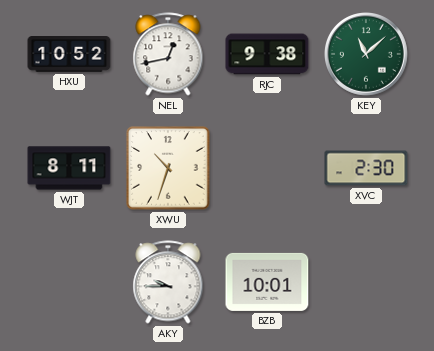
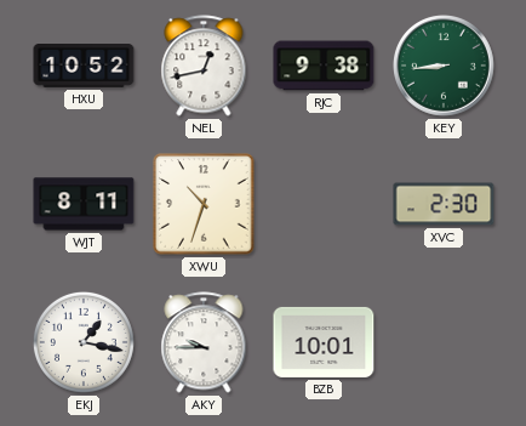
KEY: 11:08 -> 8:44 (445, 67)
EKJ: none -> 1:17 (84, 342)
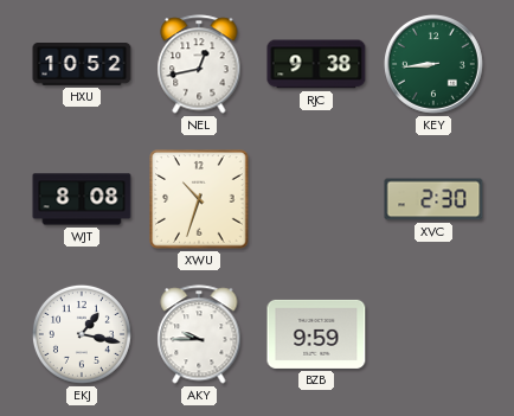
WJT: 8:11 -> 8:08 (82, 199)
BZB: 10:01 -> 9:59 (316, 334)
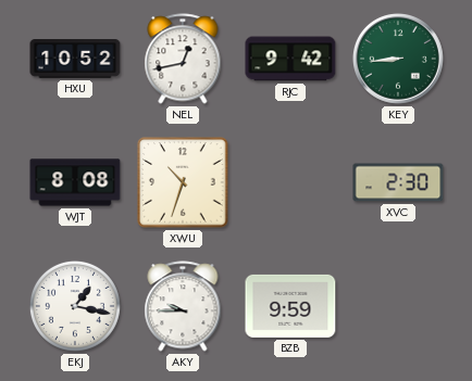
RJC: 9:38 -> 9:42 (290, 59)
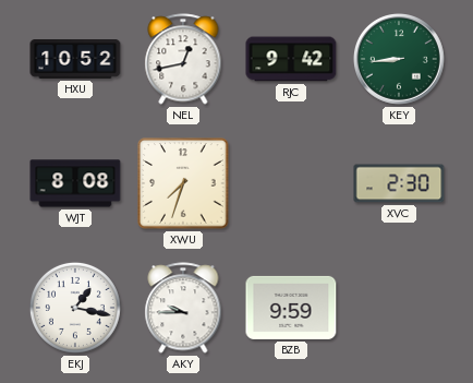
XWU: 10:33 -> 7:33 (183, 183)
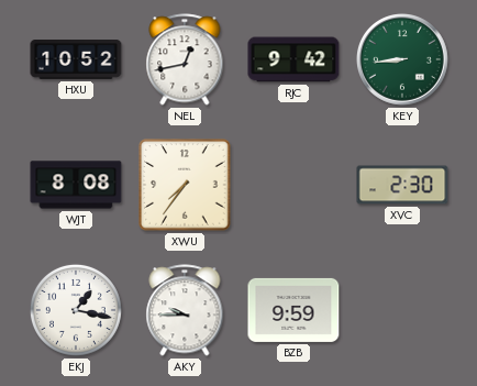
XWU: 7:33 -> 7:36 (185, 185)
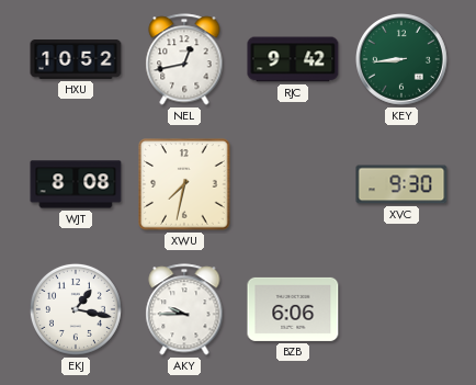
XWU: 7:36 -> 7:32 (184, 184)
XVC: 2:30 -> 9:30 (401, 184)
BZB: 9:59 -> 6:06 (293, 309)
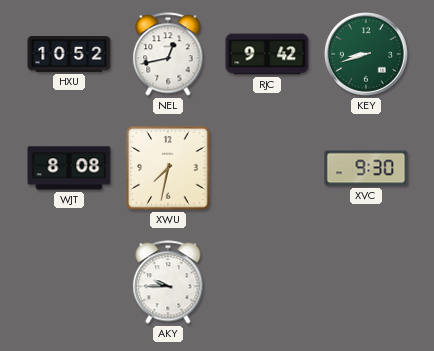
KEY: 8:44 -> 8:42 (367, 55)
EKJ: 1:17 -> none (76, 309)
BZB: 6:06 -> none (293, 309)
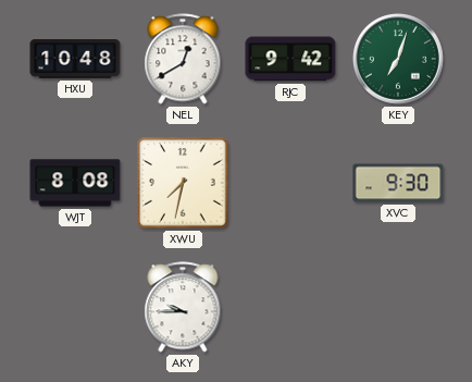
HXU: 10:52 -> 10:48 (75, 59)
NEL: 12:43 -> 12:40 (183, 59)
KEY: 8:42 -> 7:03 (399, 60)
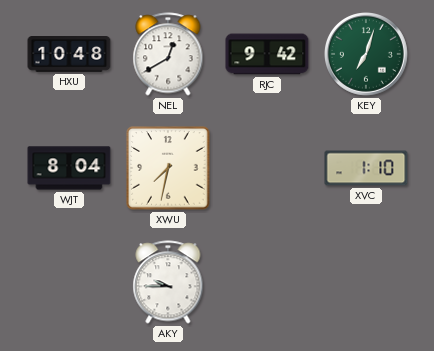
WJT: 8:08 -> 8:04 (69, 168)
XVC: 9:30 -> 1:10 (366, 168)
